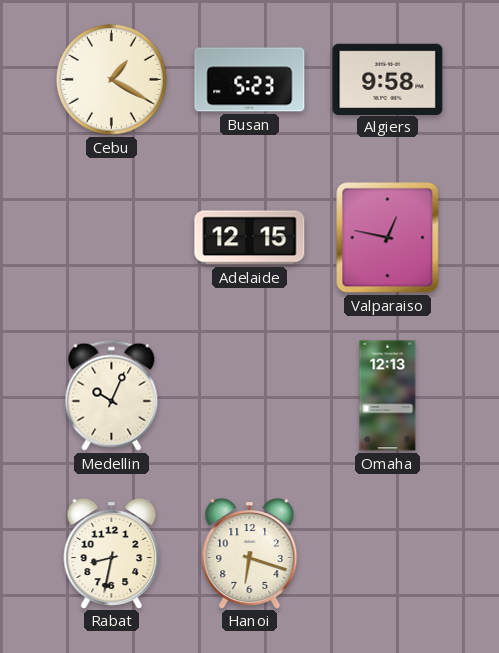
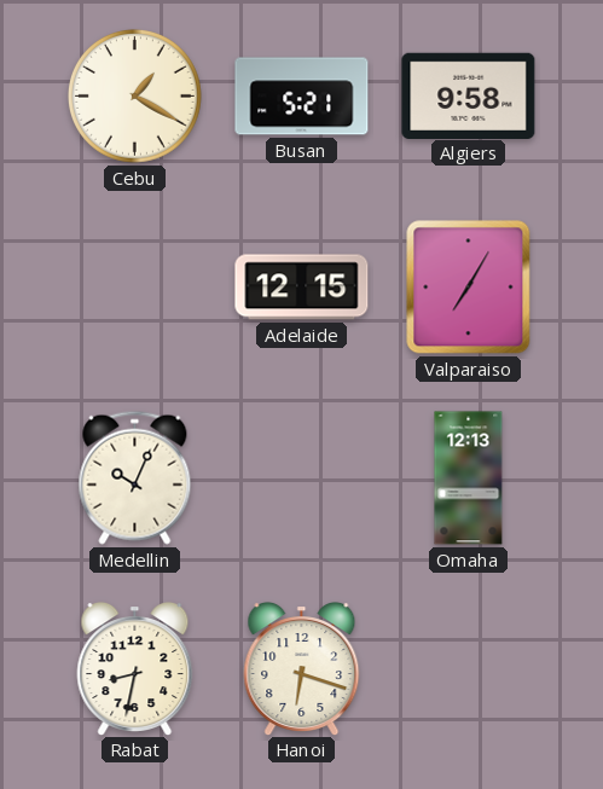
Busan: 5:23 -> 5:21 (302, 97)
Valparaiso: 12:47 -> 7:05 (469, 288)
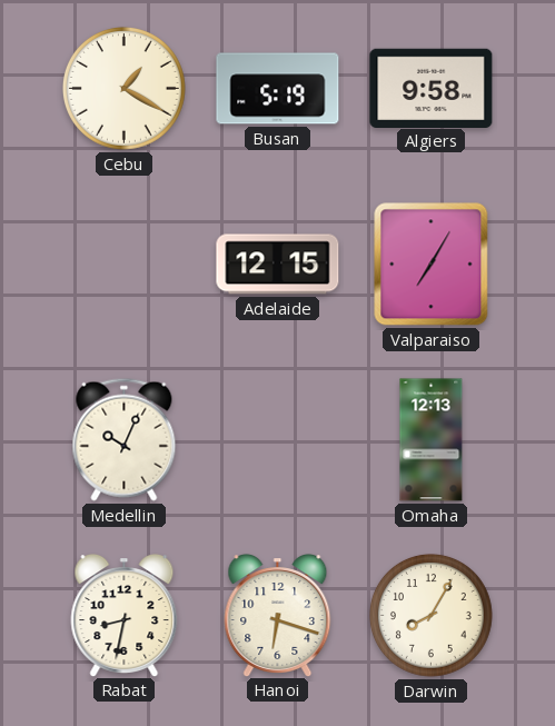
Busan: 5:21 -> 5:19 (278, 89)
Darwin: none -> 8:05 (432, 616)
